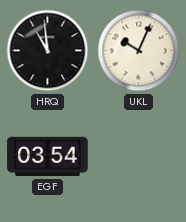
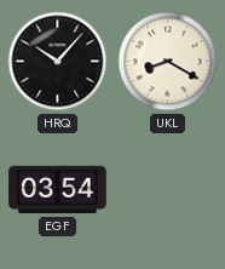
HRQ: 10:59 -> 10:07 (58, 62)
UKL: 10:04 -> 8:20 (168, 62)
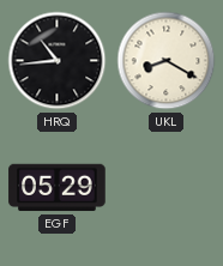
HRQ: 10:07 -> 10:44 (58, 61)
EGF: 03:54 -> 05:29 (58, 188)
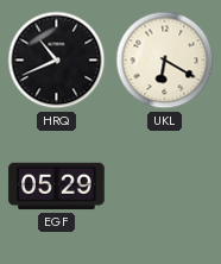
HRQ: 10:44 -> 10:41 (57, 61)
UKL: 8:20 -> 6:20 (165, 61)
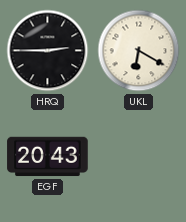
HRQ: 10:41 -> 2:45 (48, 51)
EGF: 05:29 -> 20:43 (48, 157)
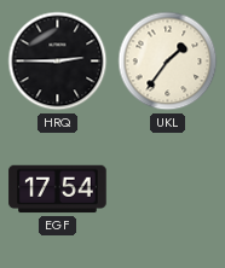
UKL: 6:20 -> 1:36 (168, 62)
EGF: 20:43 -> 17:54 (58, 190)
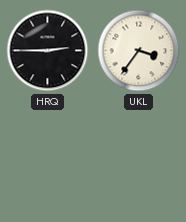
UKL: 1:36 -> 3:36 (139, 51)
EGF: 17:54 -> none (58, 190)
